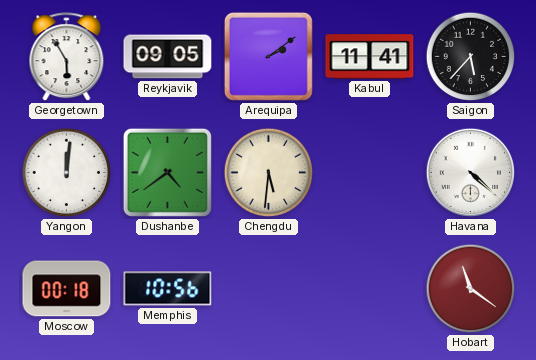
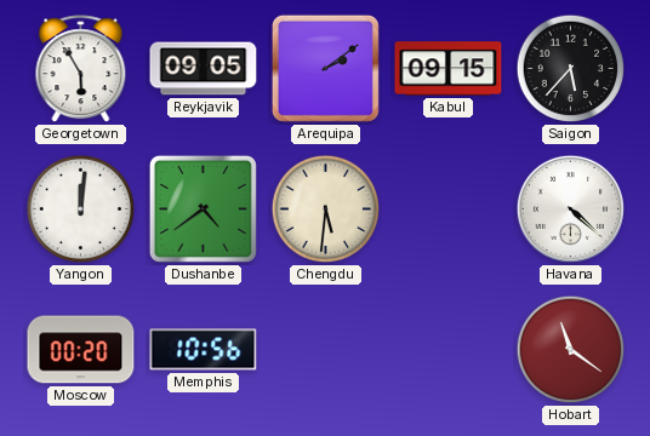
Kabul: 11:41 -> 09:15 (449, 69)
Moscow: 00:18 -> 00:20 (81, 350)
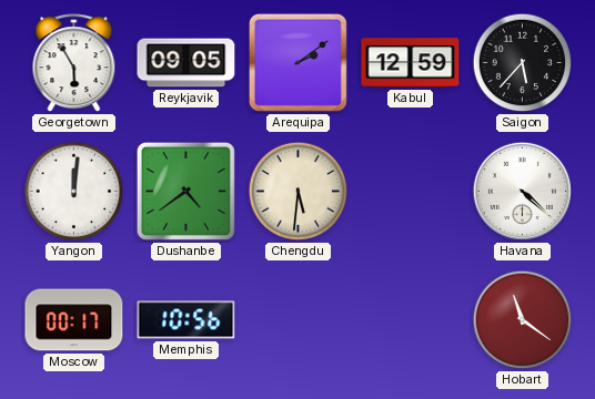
Kabul: 09:15 -> 12:59 (411, 63)
Moscow: 00:20 -> 00:17 (74, 320)
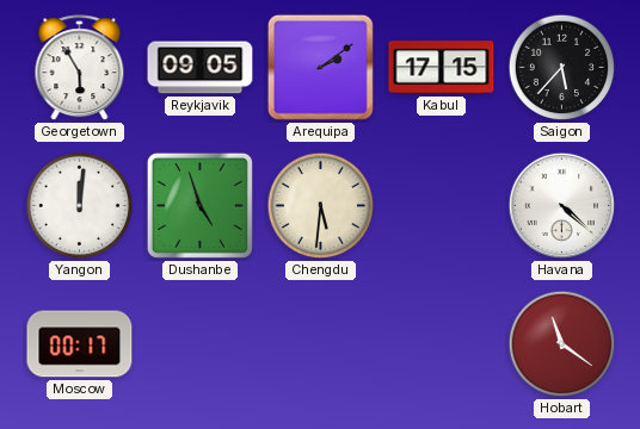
Kabul: 12:59 -> 17:15 (442, 68)
Dushanbe: 4:39 -> 4:57 (199, 205)
Memphis: 10:56 -> none (186, 320)
